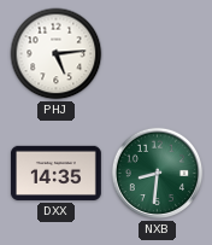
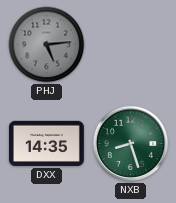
PHJ dial: white -> grey (47, 45)
NXB: 8:31 -> 8:27 (131, 144)
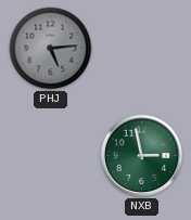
DXX: 14:35 -> none (46, 143)
NXB: 8:27 -> 2:58 (142, 156)
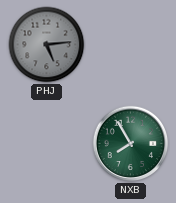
NXB: 2:58 -> 7:55 (131, 144)
